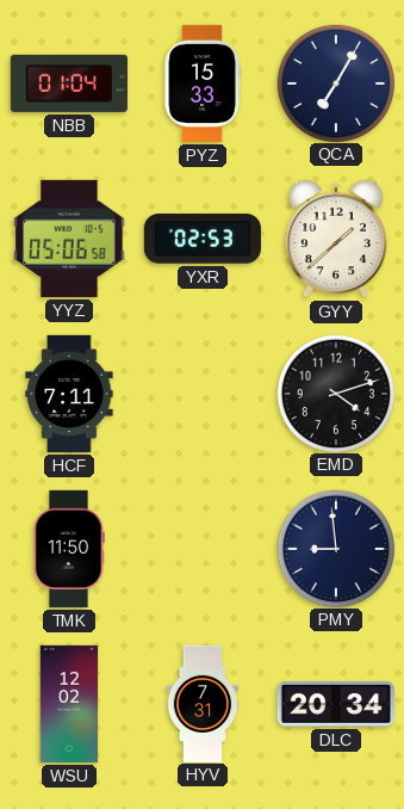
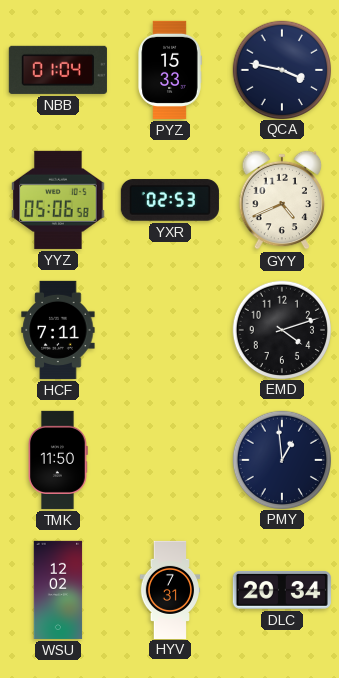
QCA: 7:05 -> 3:47 (281, 69)
GYY: 1:38 -> 4:41 (282, 200)
PMY: 8:59 -> 12:59 (281, 459)
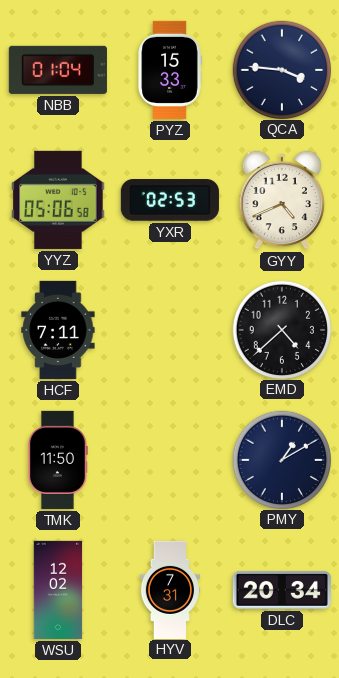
QCA: 3:47 -> 3:46 (281, 69)
EMD: 4:12 -> 4:38 (281, 329)
PMY: 12:59 -> 1:10 (281, 459)
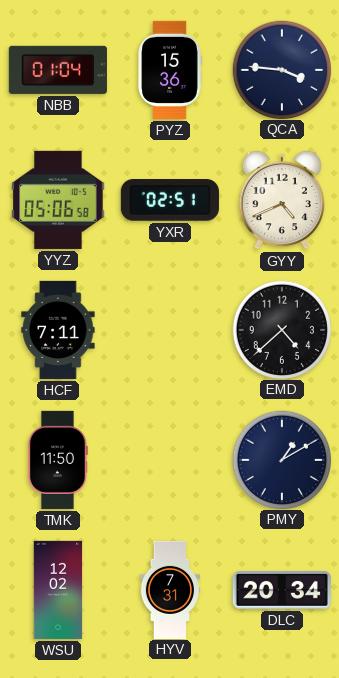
PYZ: 15:33 -> 15:36 (170, 70)
YXR: 02:53 -> 02:51 (170, 200)
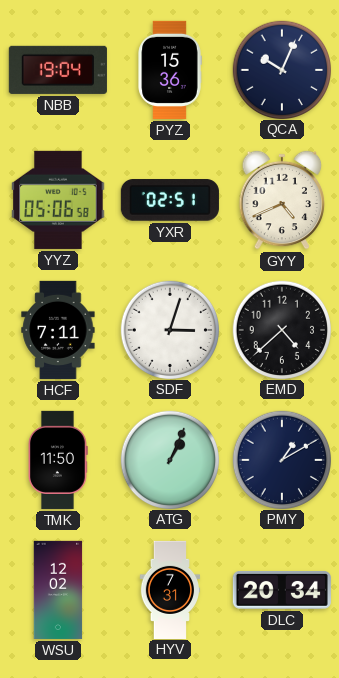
NBB: 01:04 -> 19:04 (58, 70)
QCA: 3:46 -> 10:04 (281, 69)
SDF: none -> 3:03 (169, 329)
ATG: none -> 1:04 (169, 459)
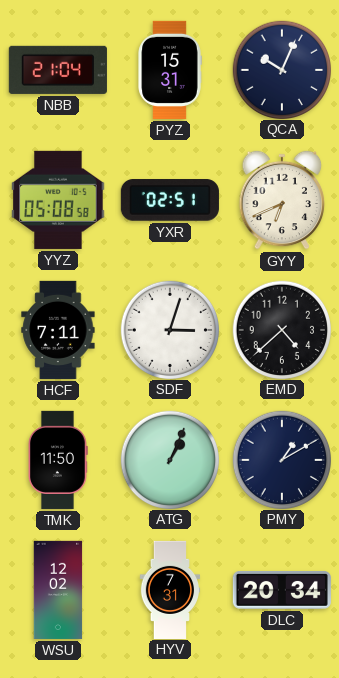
NBB: 19:04 -> 21:04 (58, 70)
PYZ: 15:36 -> 15:31 (170, 70)
YYZ: 05:06 -> 05:08 (58, 200)
GYY: 4:41 -> 6:41 (282, 200)
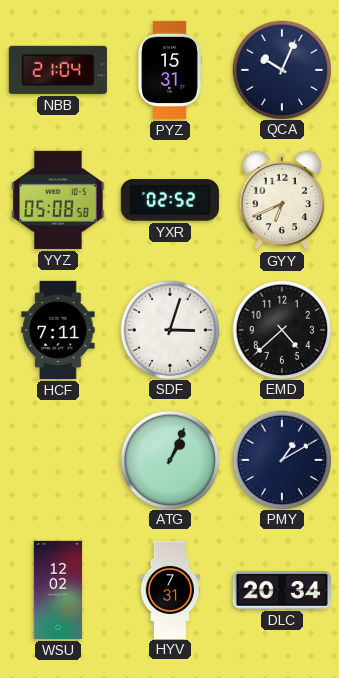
YXR: 02:51 -> 02:52 (170, 200)
TMK: 11:50 -> none (58, 460)
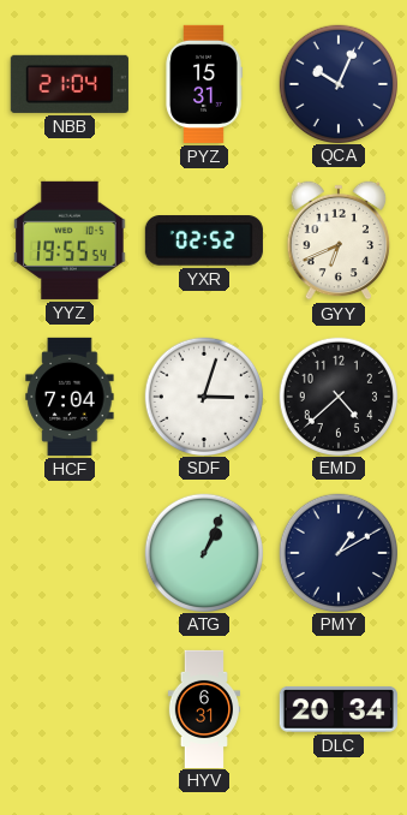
YYZ: 05:08 -> 19:55 (70, 240)
HCF: 7:11 -> 7:04 (70, 397)
WSU: 12:02 -> none (58, 590)
HYV: 7:31 -> 6:31 (204, 708)
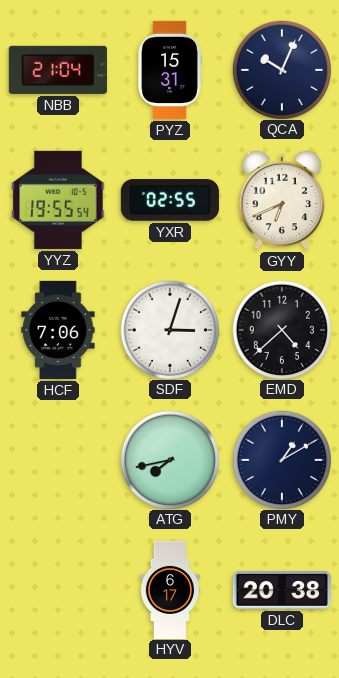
YXR: 02:52 -> 02:55 (170, 200)
HCF: 7:04 -> 7:06 (58, 330)
ATG: 1:04 -> 7:43 (169, 459)
HYV: 6:31 -> 6:17 (170, 589)
DLC: 20:34 -> 20:38 (282, 590)
